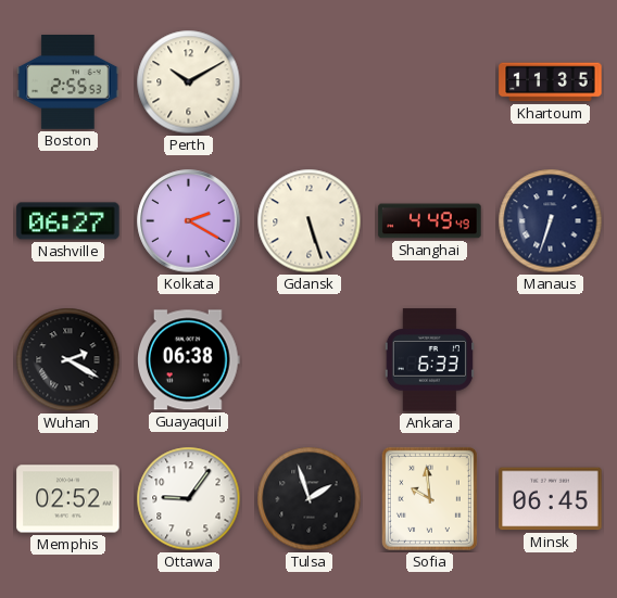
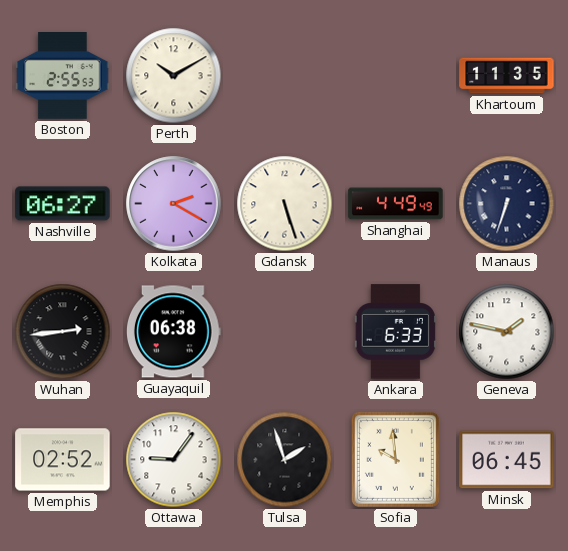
Wuhan: 2:20 -> 2:44 (63, 332)
Geneva: none -> 1:47 (507, 332)
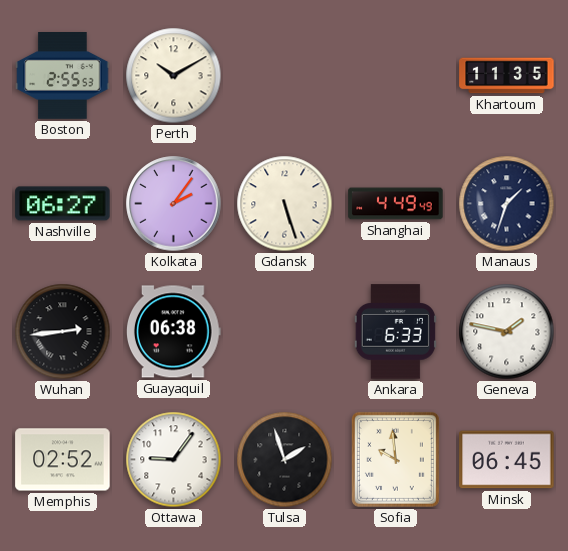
Kolkata: 2:20 -> 2:06 (174, 204)
Manaus: 6:33 -> 1:33 (507, 204)
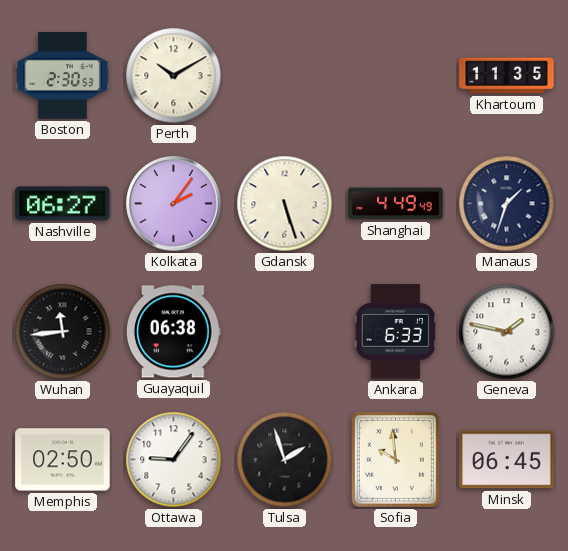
Boston: 2:55 -> 2:30 (63, 76)
Wuhan: 2:44 -> 11:44 (63, 332)
Memphis: 02:52 -> 02:50 (63, 460)
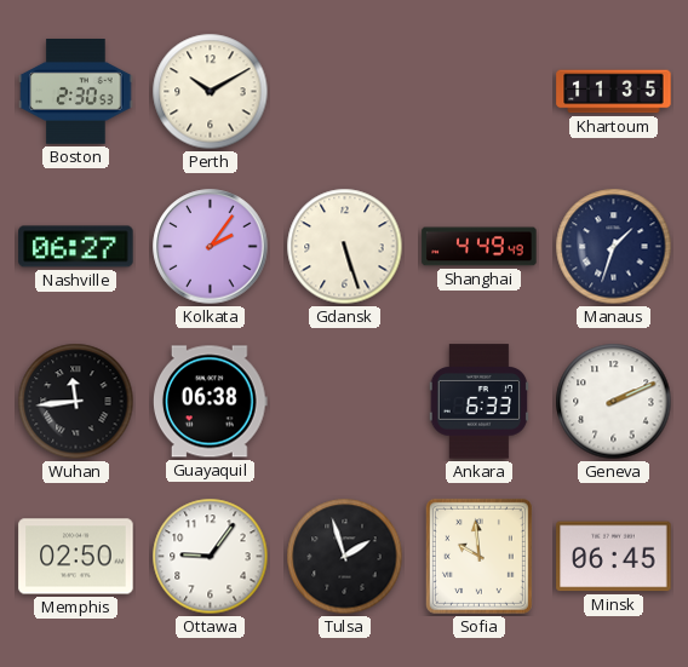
Geneva: 1:47 -> 2:11 (614, 402)
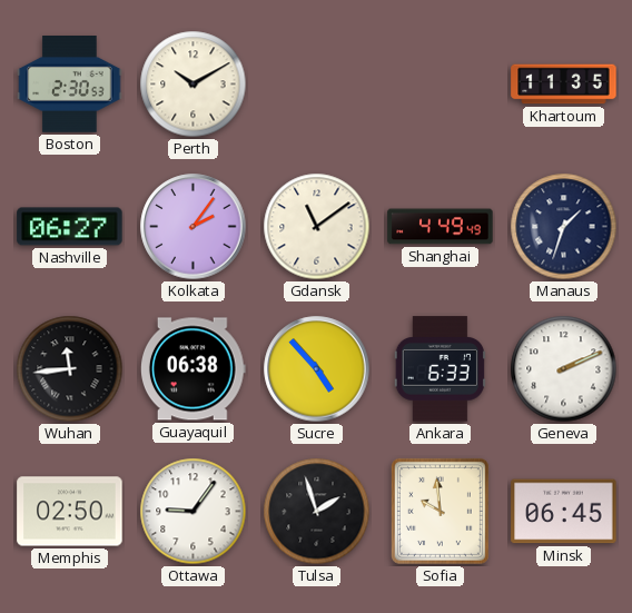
Gdansk: 5:27 -> 11:09 (317, 227)
Sucre: none -> 4:53 (317, 369)
